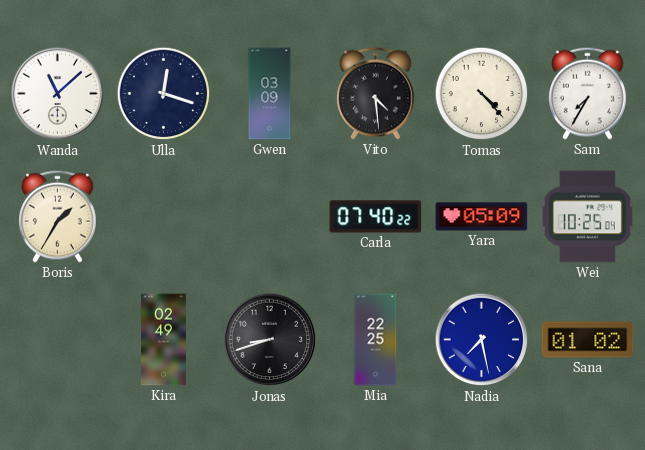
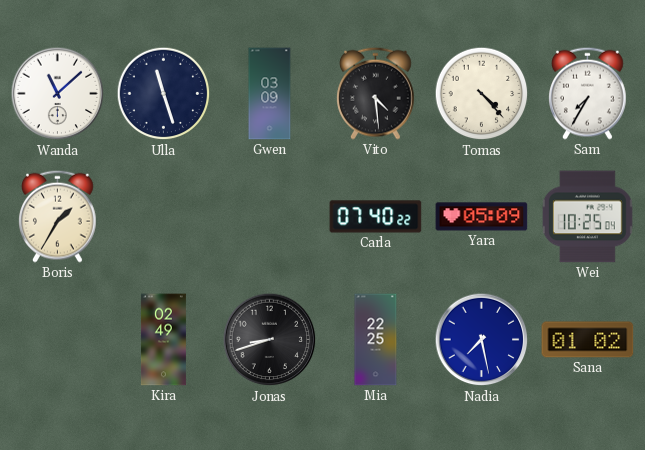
Ulla: 12:18 -> 11:27 (164, 94)
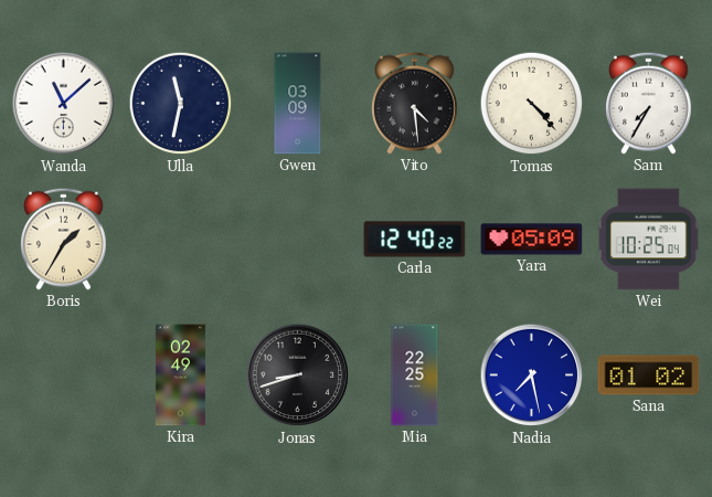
Ulla: 11:27 -> 11:32 (181, 104)
Carla: 07:40 -> 12:40 (415, 240)
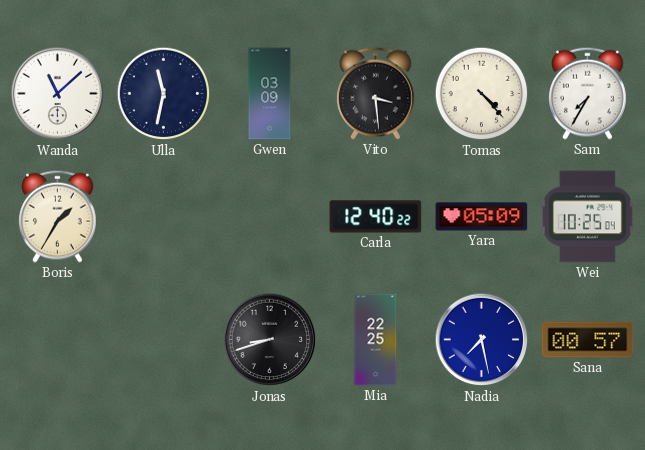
Vito: 4:29 -> 3:29 (376, 93)
Kira: 02:49 -> none (180, 376)
Sana: 01:02 -> 00:57 (588, 340)
